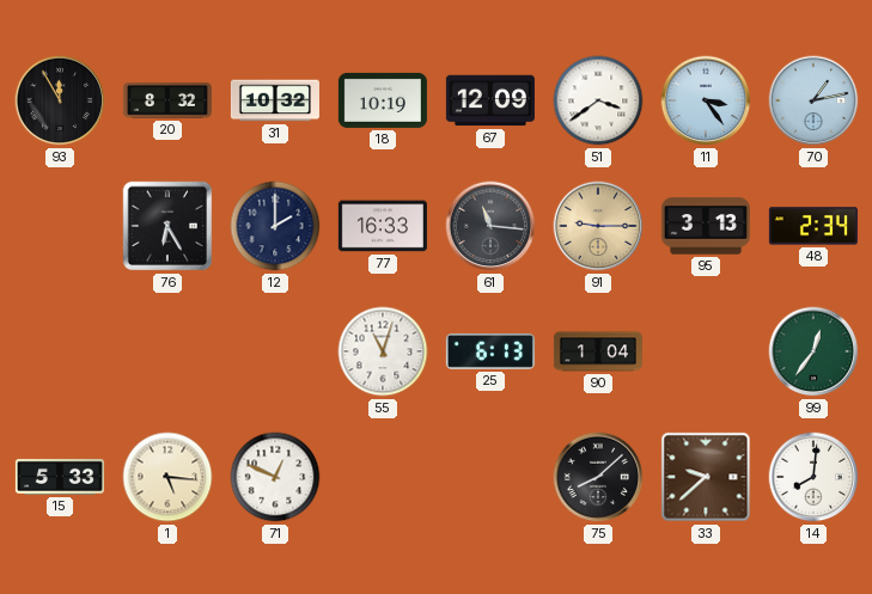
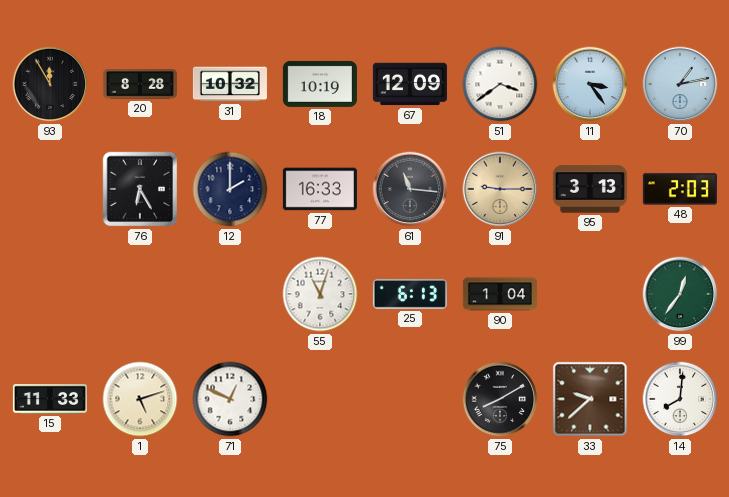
20: 8:32 -> 8:28 (140, 84)
48: 2:34 -> 2:03 (680, 189)
15: 5:33 -> 11:33 (50, 399)
1: 5:16 -> 5:12 (140, 399)
75: 8:08 -> 8:10 (500, 399)
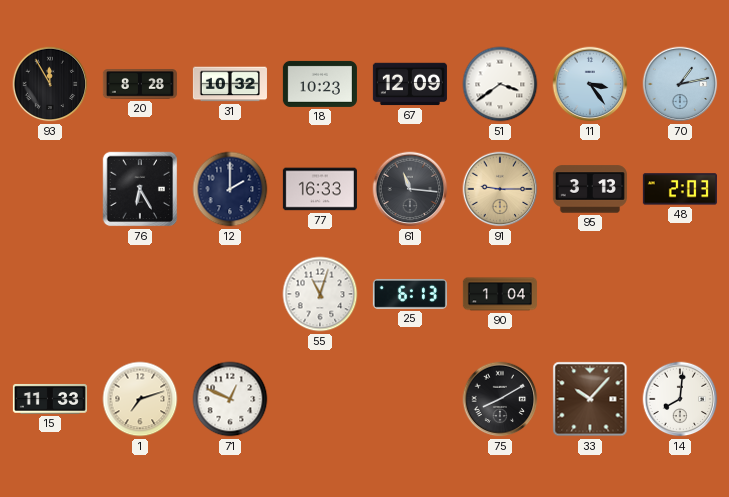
18: 10:19 -> 10:23 (320, 84)
99: 12:36 -> none (680, 294)
1: 5:12 -> 7:12 (140, 399)
33: 9:38 -> 10:07 (590, 399)
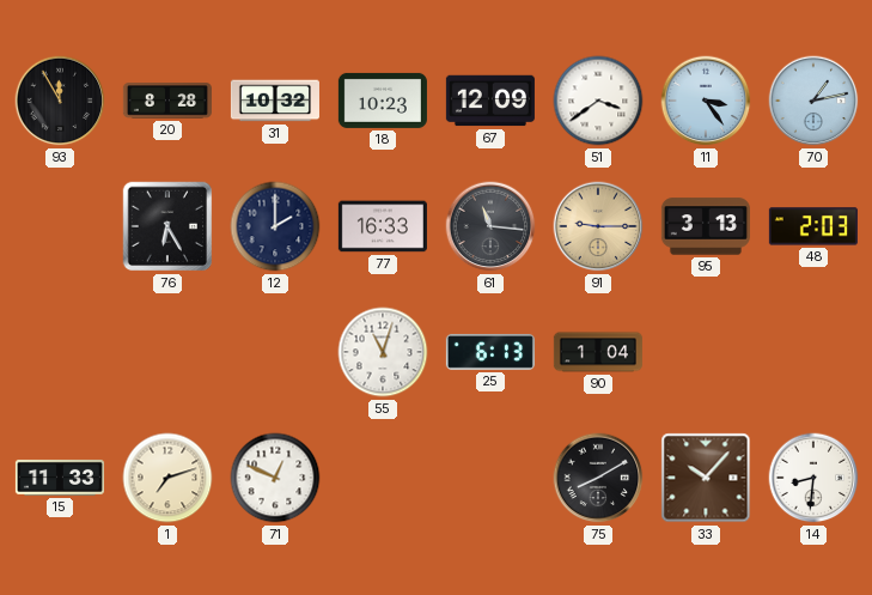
14: 8:01 -> 8:31 (813, 478)
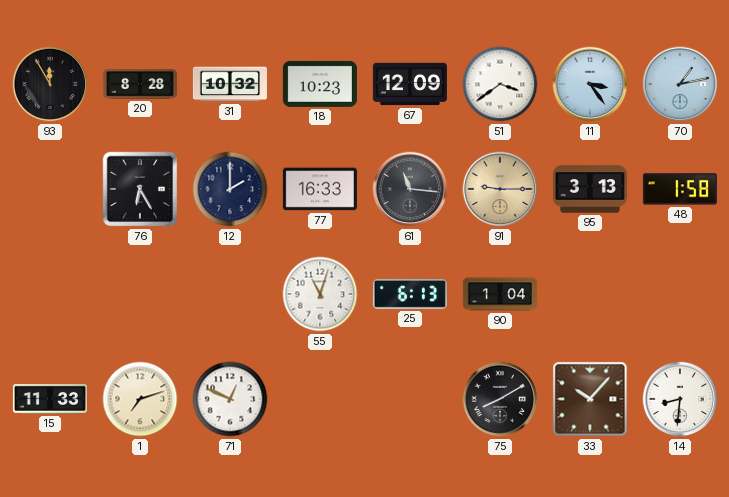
48: 2:03 -> 1:58 (680, 189)
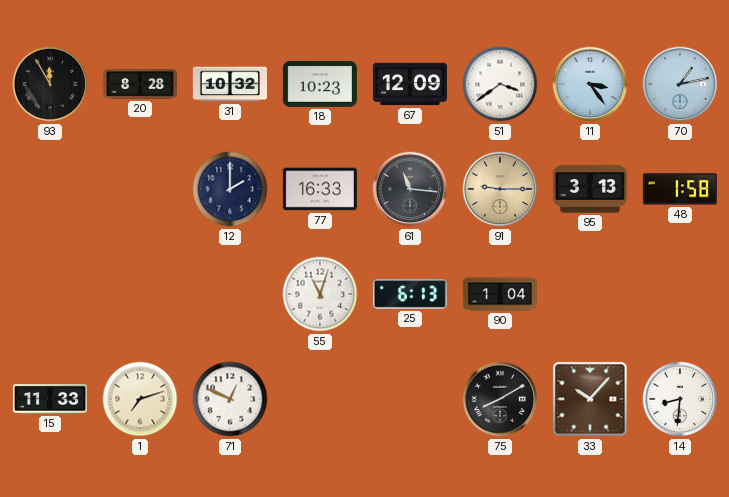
76: 6:25 -> none (140, 189)
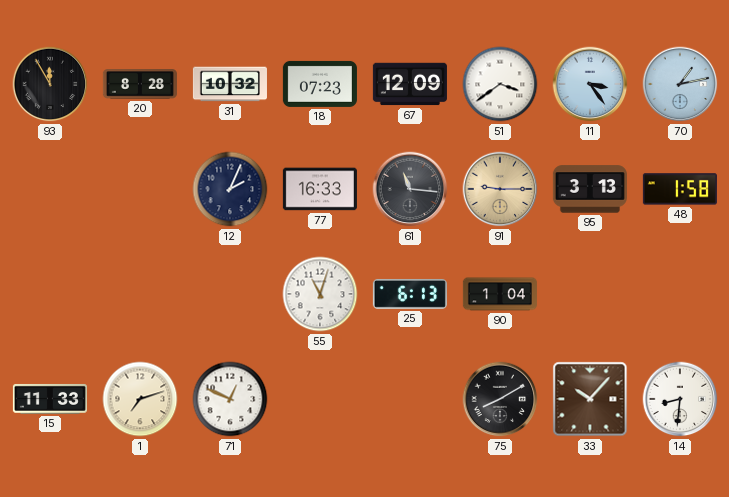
18: 10:23 -> 07:23 (320, 84)
12: 2:00 -> 2:04 (230, 189)
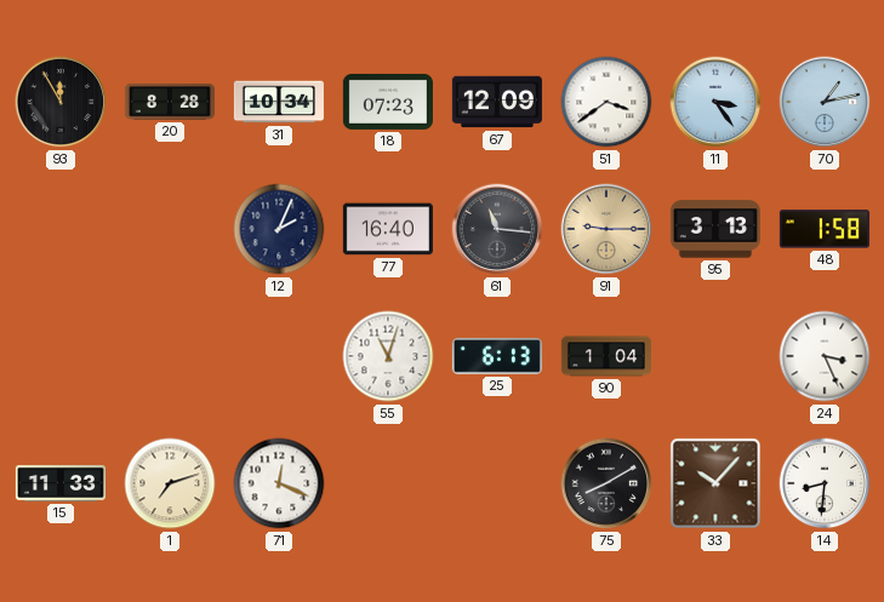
31: 10:32 -> 10:34 (279, 102)
77: 16:33 -> 16:40 (388, 229)
24: none -> 3:26 (825, 356)
71: 12:49 -> 12:19 (279, 483)
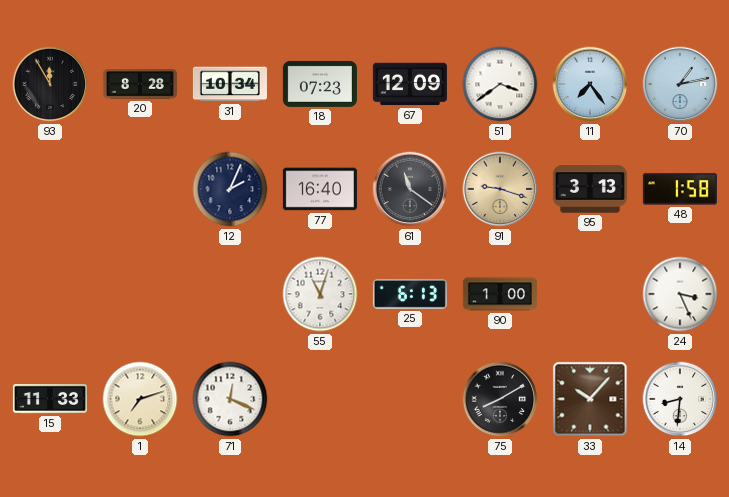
11: 3:24 -> 7:24 (590, 84)
61: 11:16 -> 11:21 (410, 189)
91: 9:15 -> 9:18 (500, 189)
90: 1:04 -> 1:00 (500, 294)
